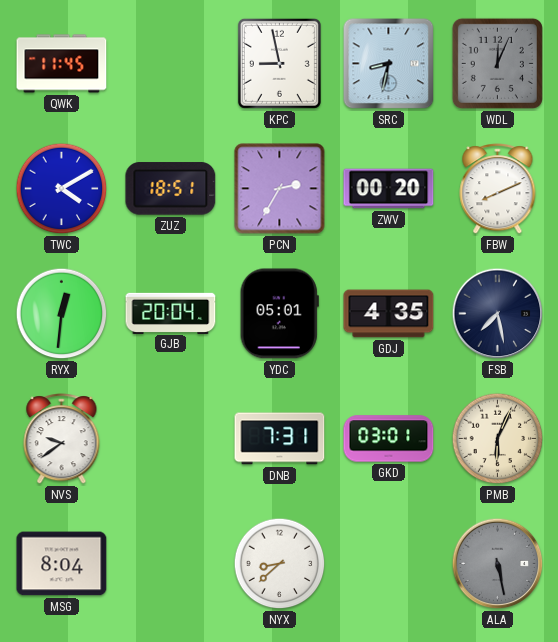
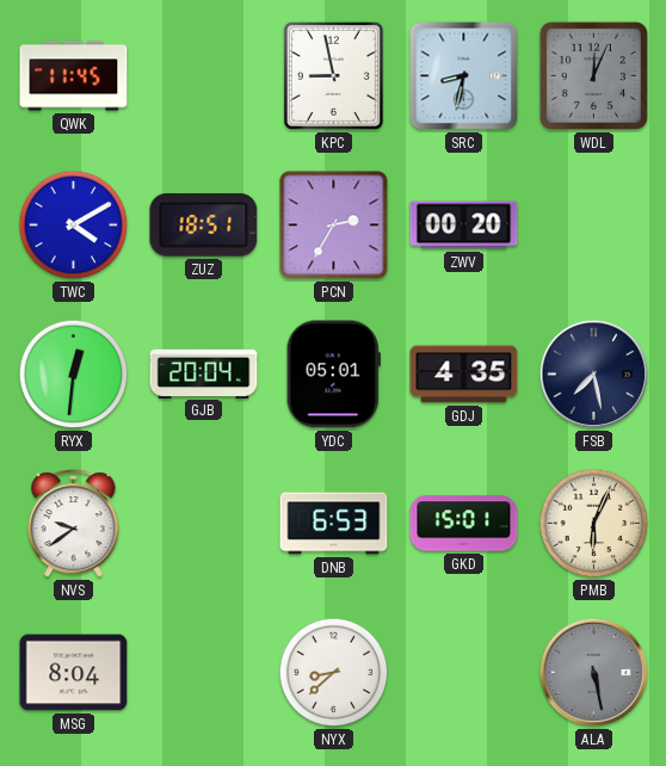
FBW: 8:11 -> none (498, 189)
DNB: 7:31 -> 6:53 (334, 524)
GKD: 03:01 -> 15:01 (464, 524)
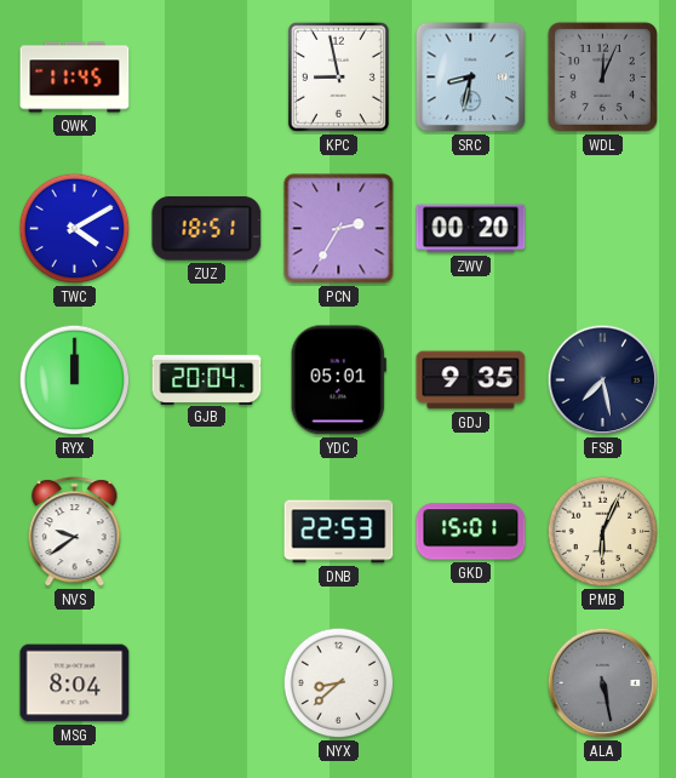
RYX: 12:31 -> 12:00 (75, 381)
GDJ: 4:35 -> 9:35 (471, 381)
DNB: 6:53 -> 22:53 (339, 532)
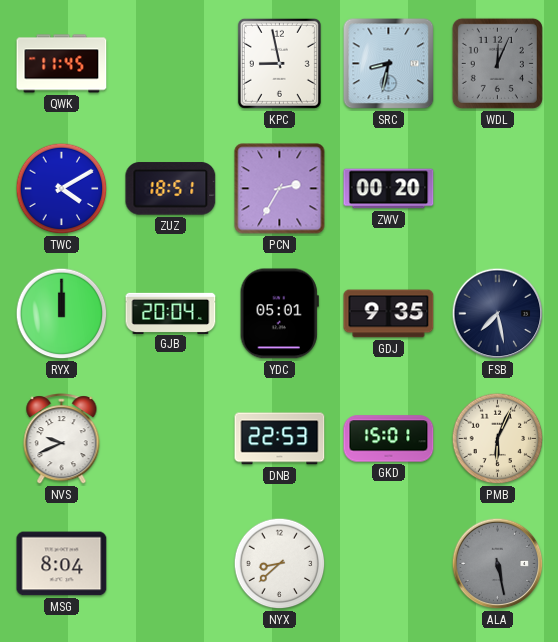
NVS: 9:39 -> 9:41 (62, 439)
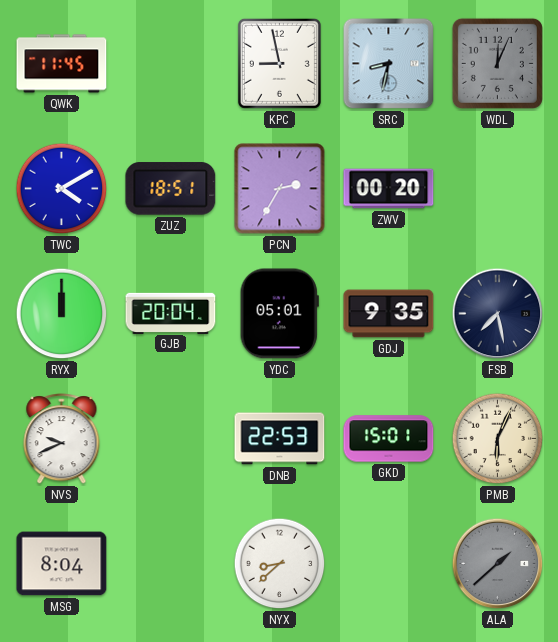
ALA: 5:28 -> 1:38 (498, 564)
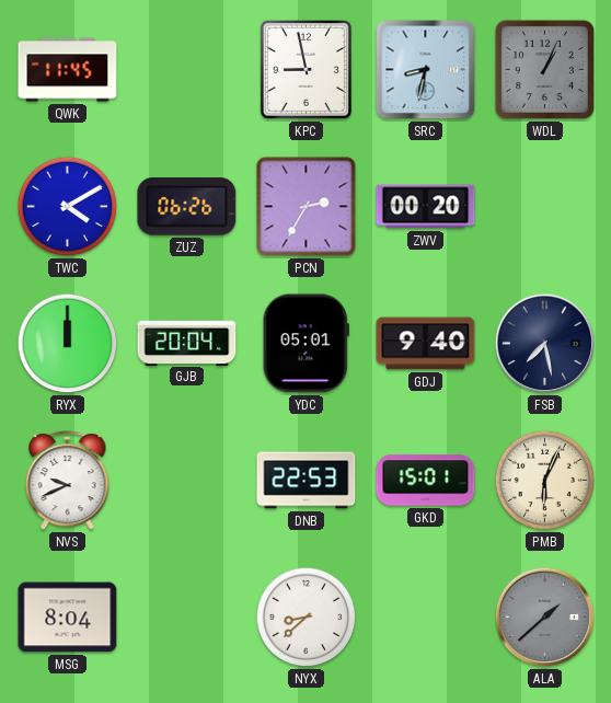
WDL: 12:04 -> 1:04 (544, 69)
ZUZ: 18:51 -> 06:26 (187, 207)
GDJ: 9:35 -> 9:40 (426, 344)
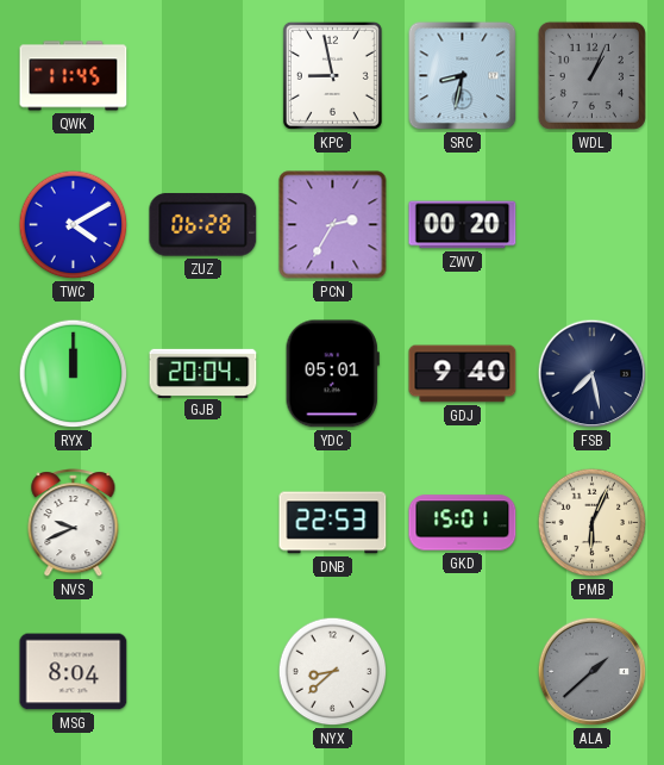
ZUZ: 06:26 -> 06:28 (203, 225)
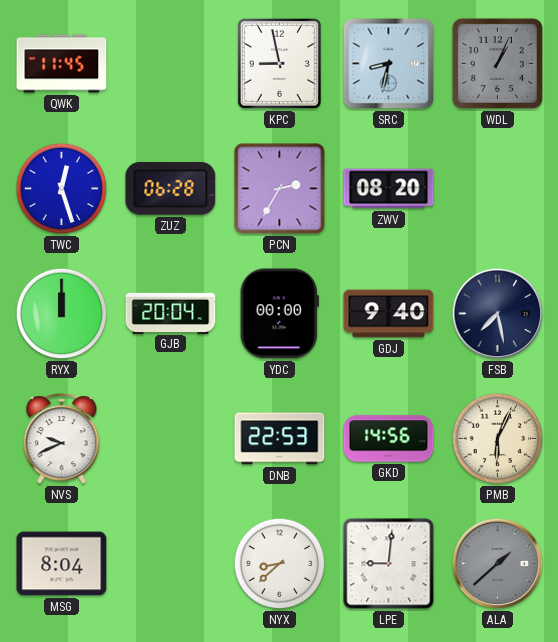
TWC: 4:10 -> 12:27 (62, 189)
ZWV: 00:20 -> 08:20 (389, 189)
YDC: 05:01 -> 00:00 (279, 314)
GKD: 15:01 -> 14:56 (389, 439)
LPE: none -> 9:01 (389, 564)
